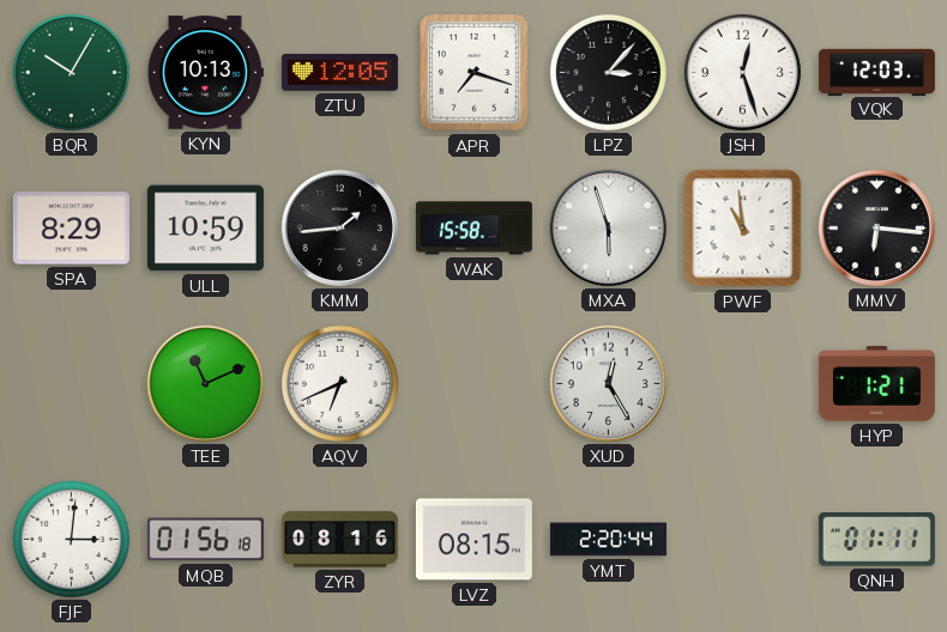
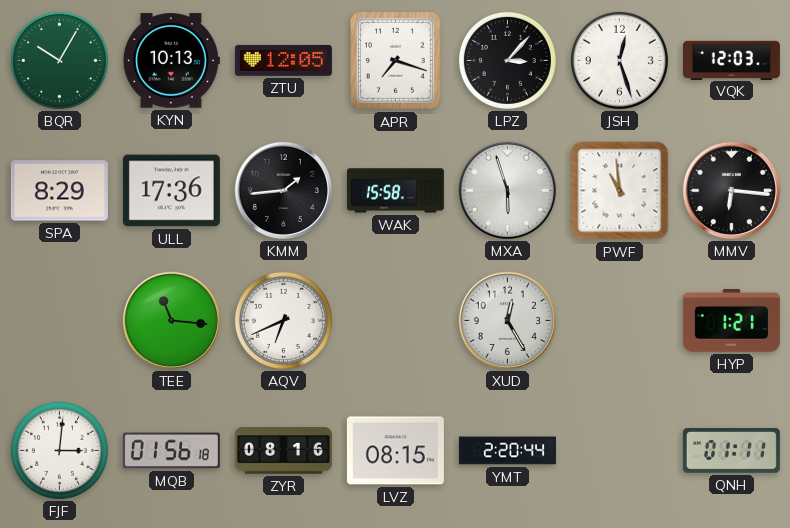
ULL: 10:59 -> 17:36 (171, 191)
TEE: 11:11 -> 11:16 (171, 320)
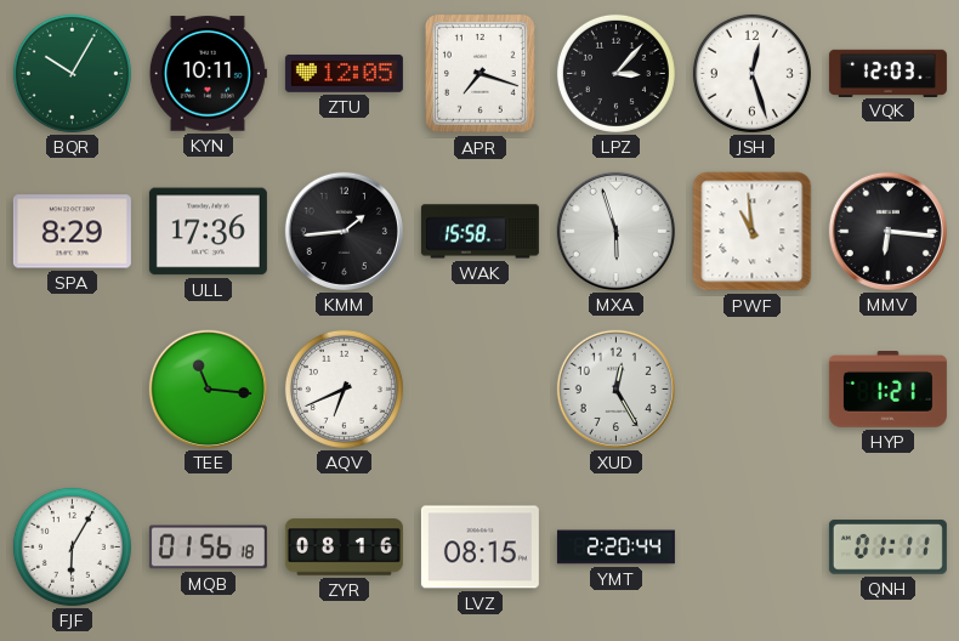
KYN: 10:13 -> 10:11 (208, 74)
FJF: 3:01 -> 6:05 (72, 546)
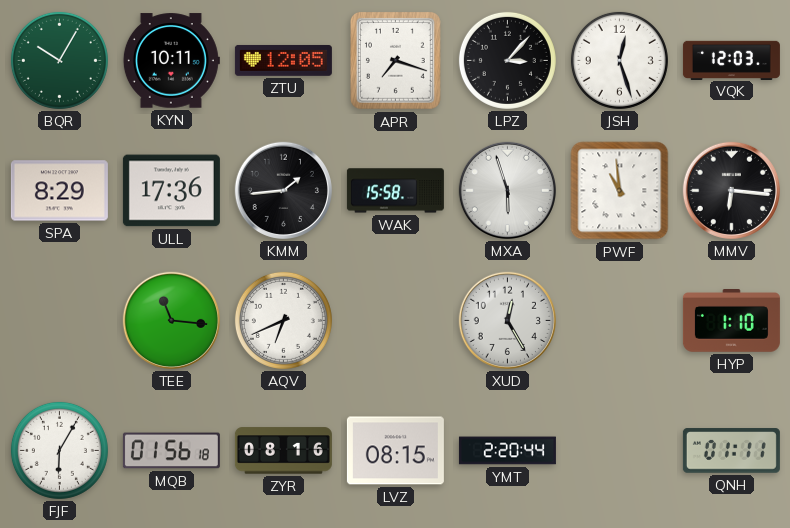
HYP: 1:21 -> 1:10 (731, 321)
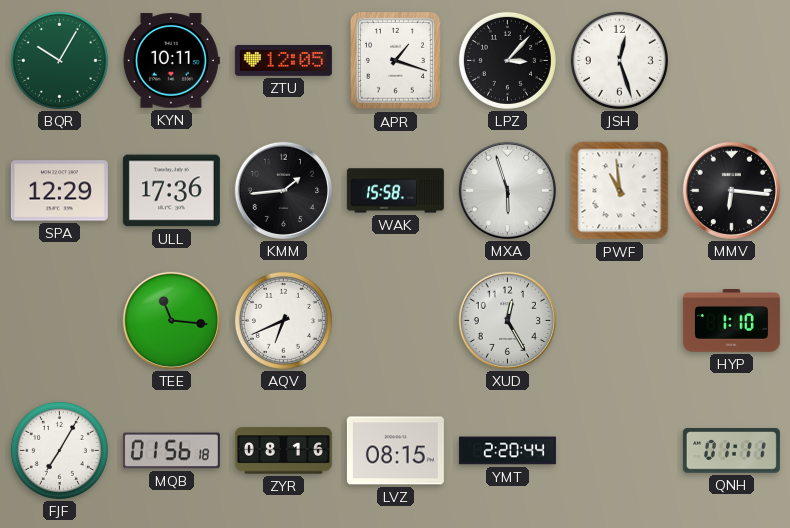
APR: 7:18 -> 1:18 (395, 60)
VQK: 12:03 -> none (731, 60)
SPA: 8:29 -> 12:29 (59, 191)
FJF: 6:05 -> 7:05 (59, 450)
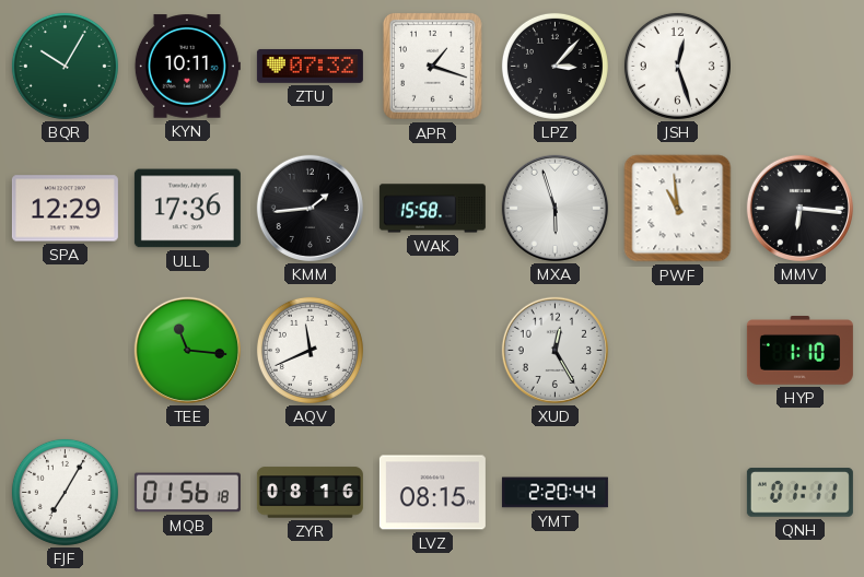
ZTU: 12:05 -> 07:32 (310, 66)
AQV: 6:41 -> 11:41 (310, 350)
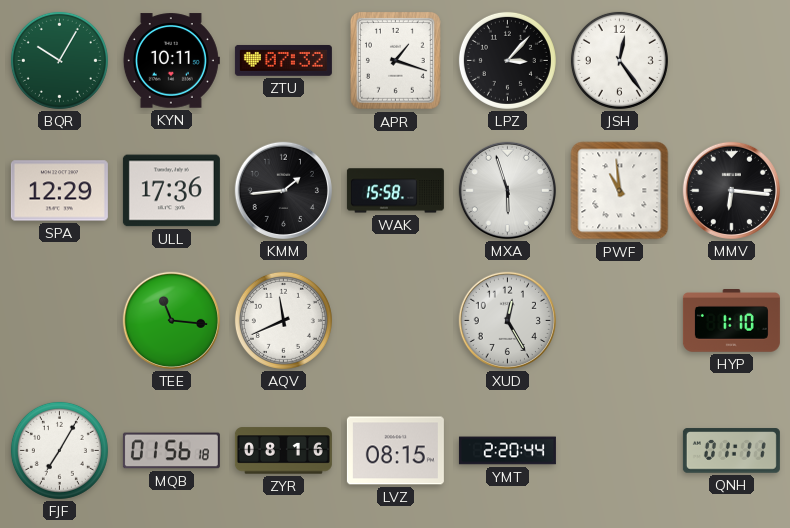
JSH: 12:27 -> 12:24 (619, 60)
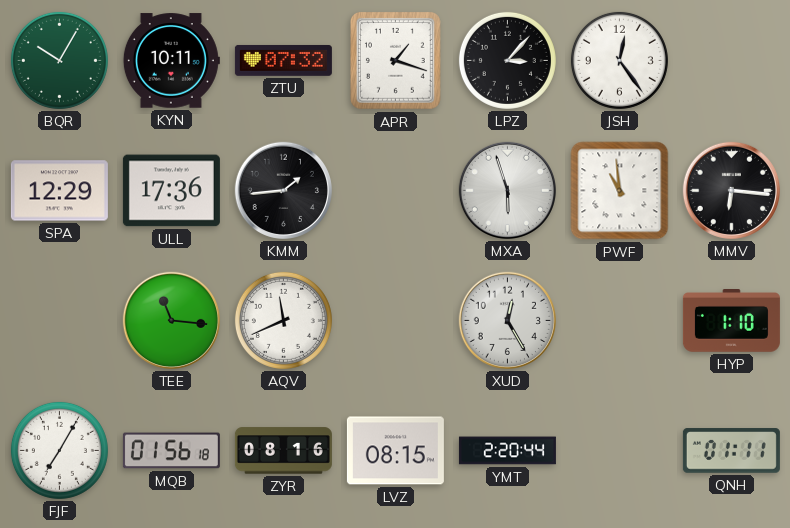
WAK: 15:58 -> none (395, 191)
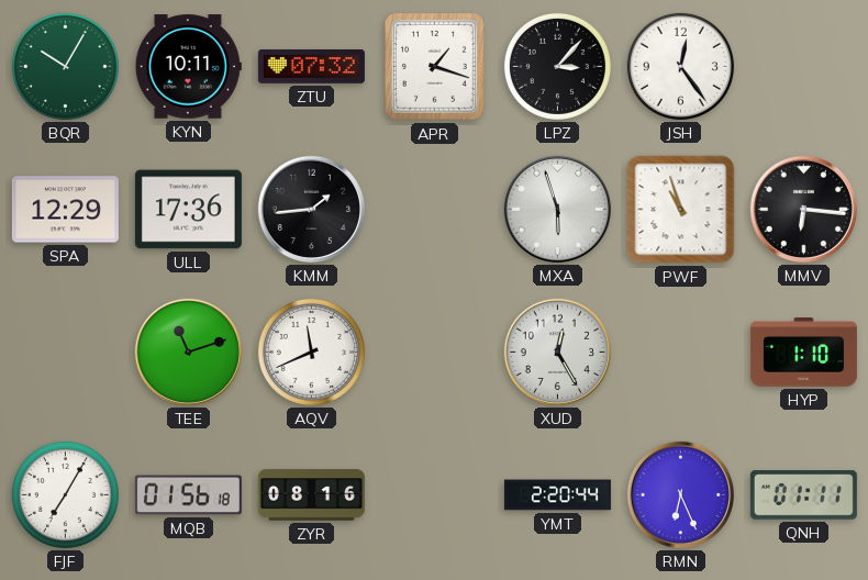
PWF: 10:59 -> 10:57 (681, 210)
TEE: 11:16 -> 11:12 (188, 352)
LVZ: 08:15 -> none (395, 451)
RMN: none -> 6:26 (680, 494)
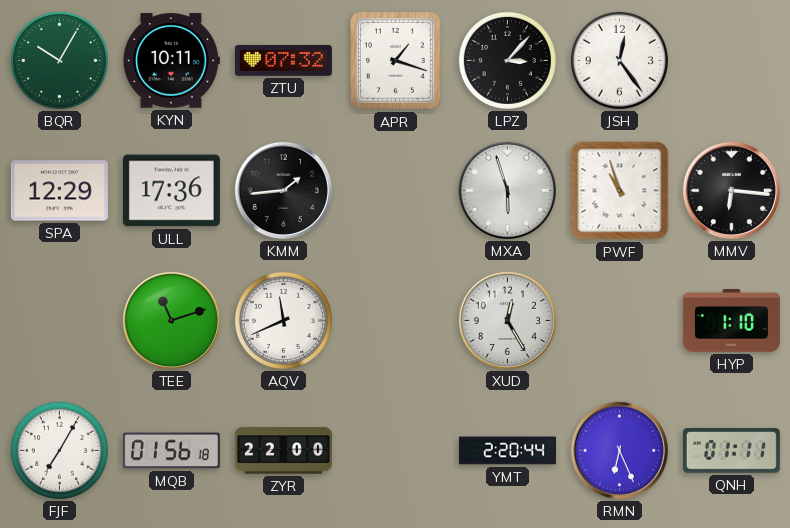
ZYR: 08:16 -> 22:00 (283, 451)
